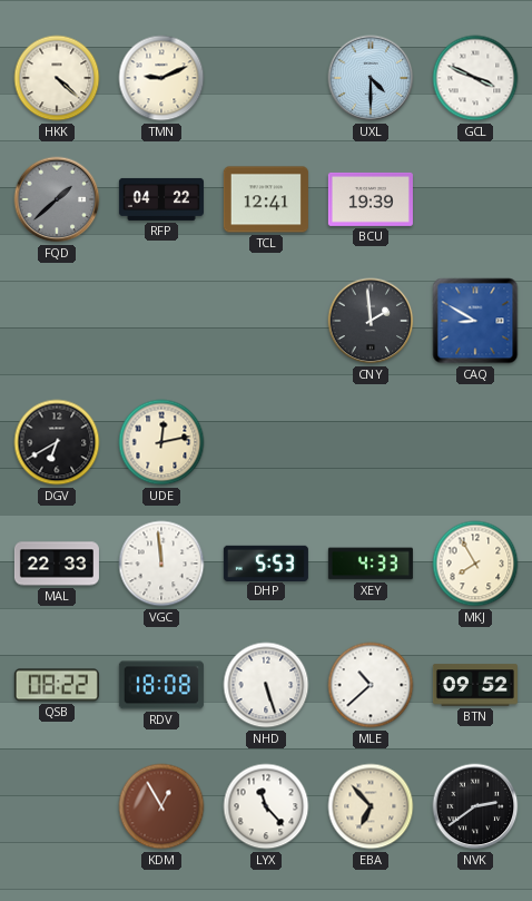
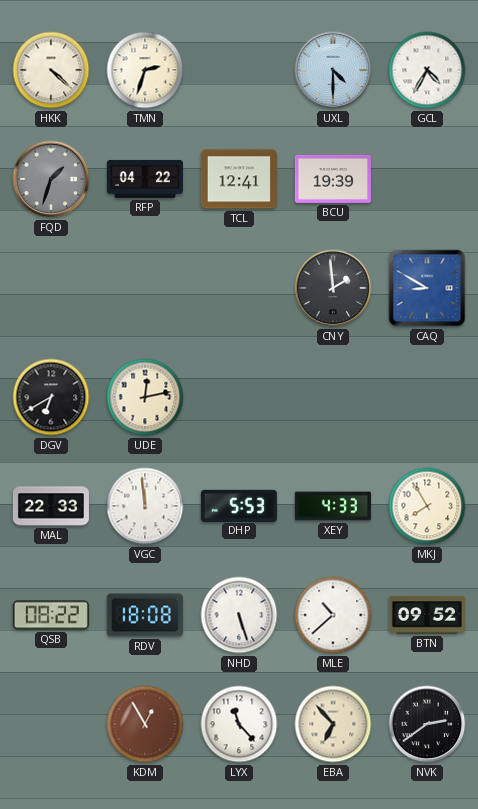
TMN: 9:11 -> 2:33 (145, 70)
GCL: 3:49 -> 4:35 (427, 70)
FQD: 1:38 -> 1:33 (51, 179)
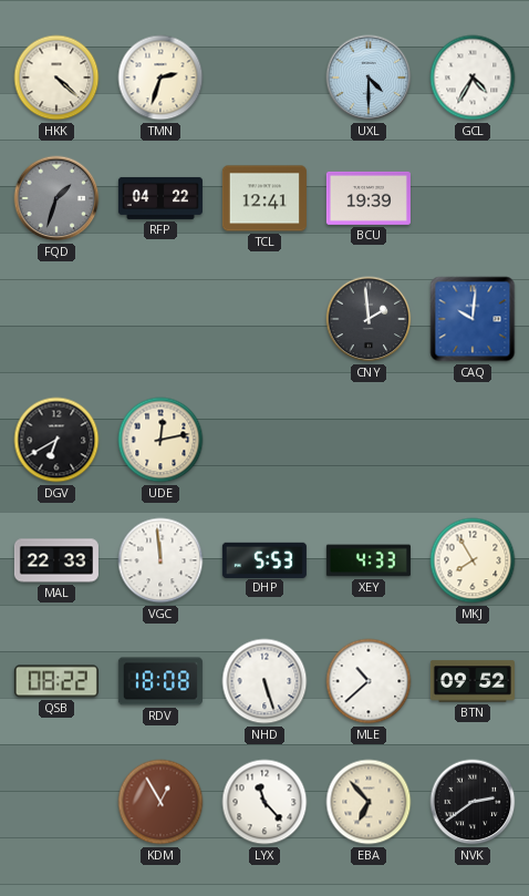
CAQ: 8:50 -> 10:01 (473, 319)
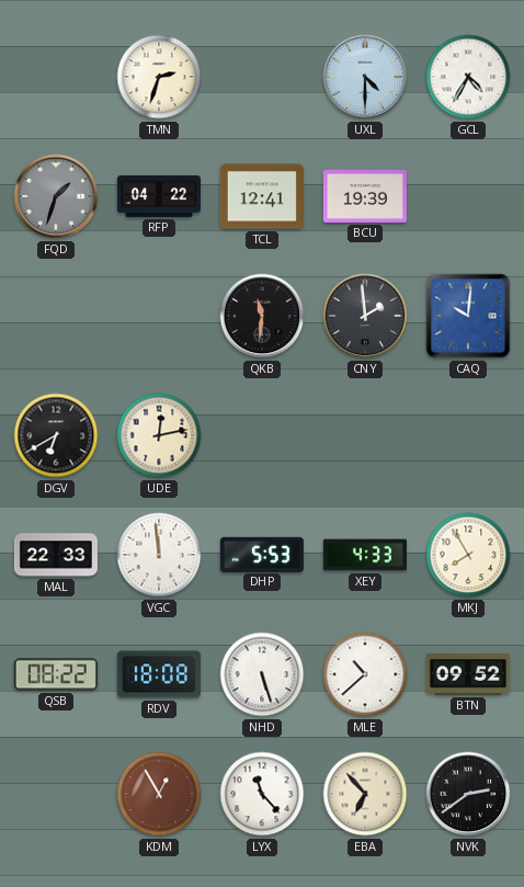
HKK: 4:22 -> none (56, 78)
QKB: none -> 11:31 (262, 316)
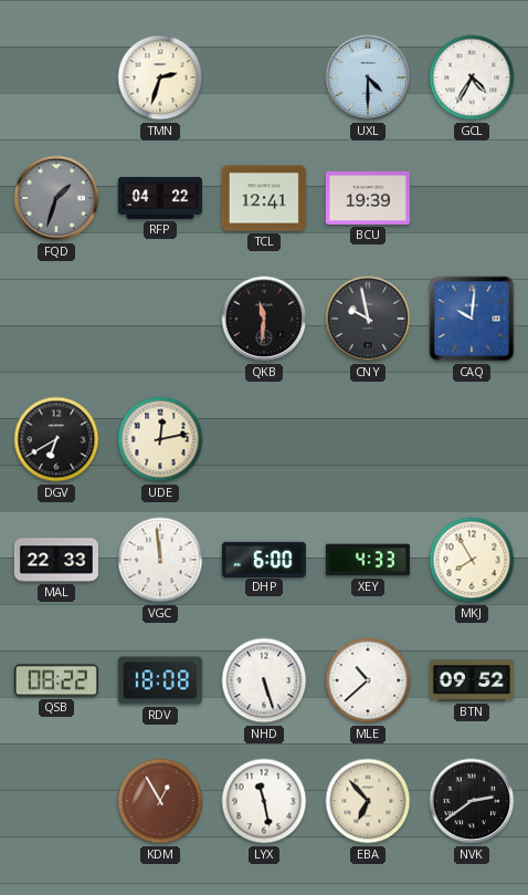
CNY: 1:59 -> 9:58 (368, 319)
DHP: 5:53 -> 6:00 (264, 559)
LYX: 11:23 -> 11:28 (264, 801)
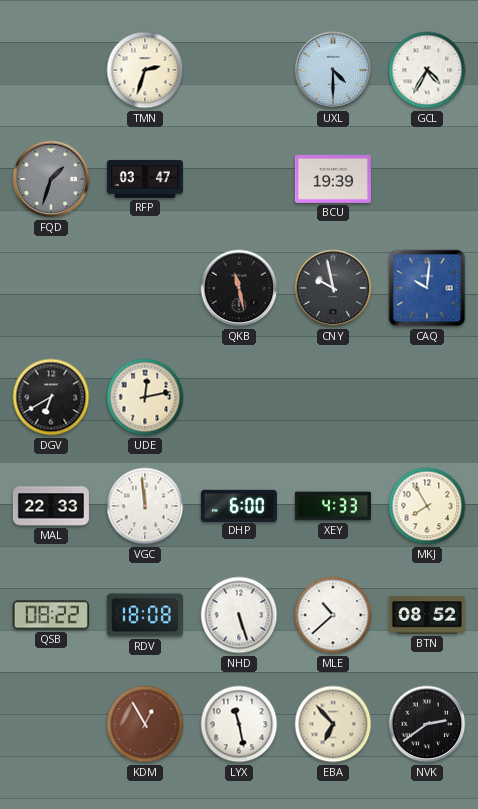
RFP: 04:22 -> 03:47 (145, 179)
TCL: 12:41 -> none (264, 198)
QKB: 11:31 -> 11:28 (239, 288)
BTN: 09:52 -> 08:52 (427, 615)
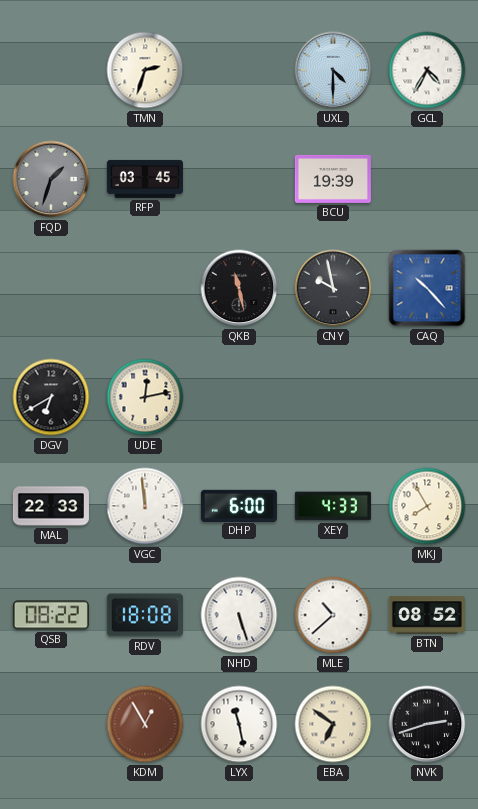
RFP: 03:47 -> 03:45 (145, 179)
CAQ: 10:01 -> 10:23 (427, 288)
EBA: 6:53 -> 6:51 (333, 724)
NVK: 2:39 -> 2:42 (427, 724)
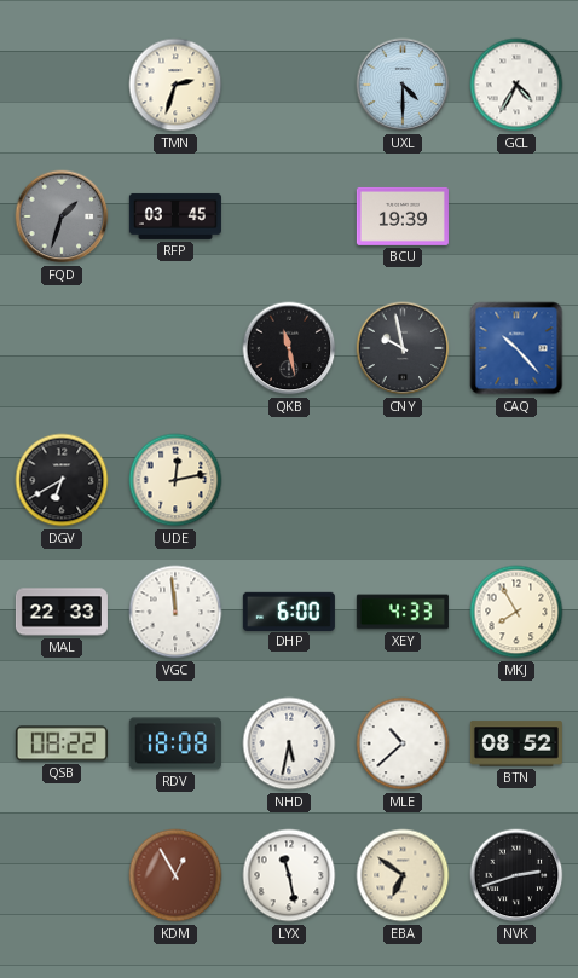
NHD: 5:27 -> 5:32 (289, 743)
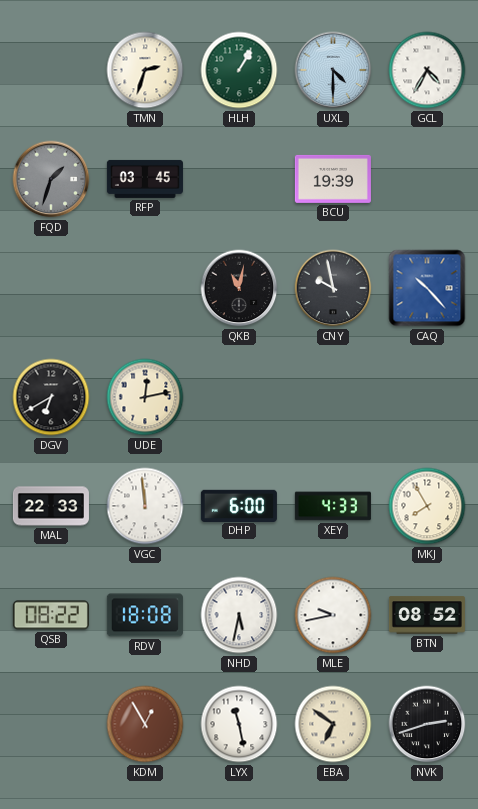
HLH: none -> 1:05 (239, 70)
QKB: 11:28 -> 11:02 (239, 288)
MLE: 10:38 -> 9:43 (333, 615)
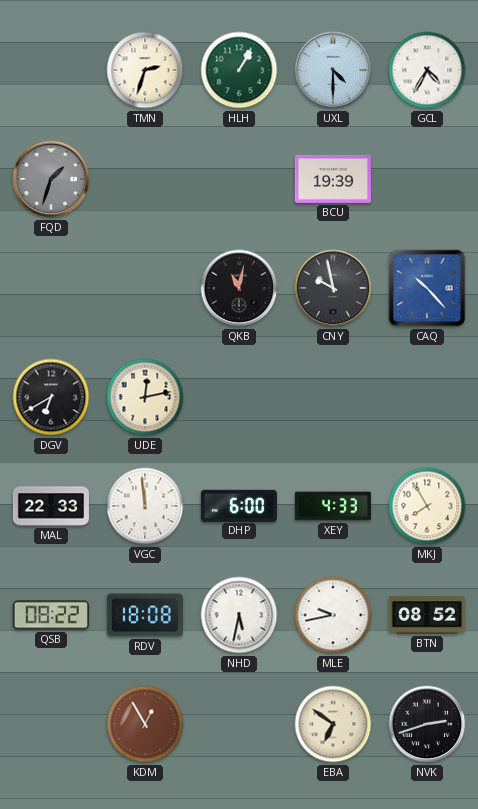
RFP: 03:45 -> none (145, 179)
LYX: 11:28 -> none (239, 724)
